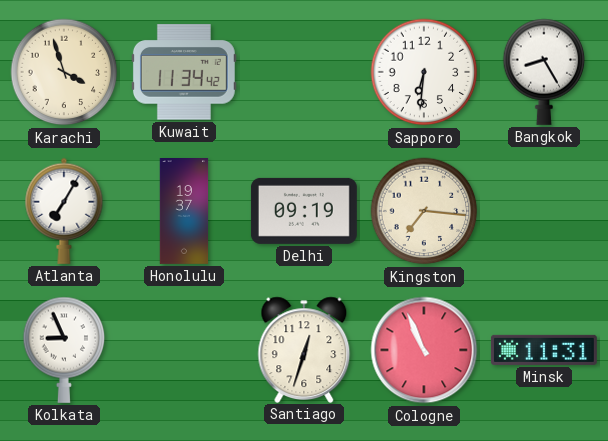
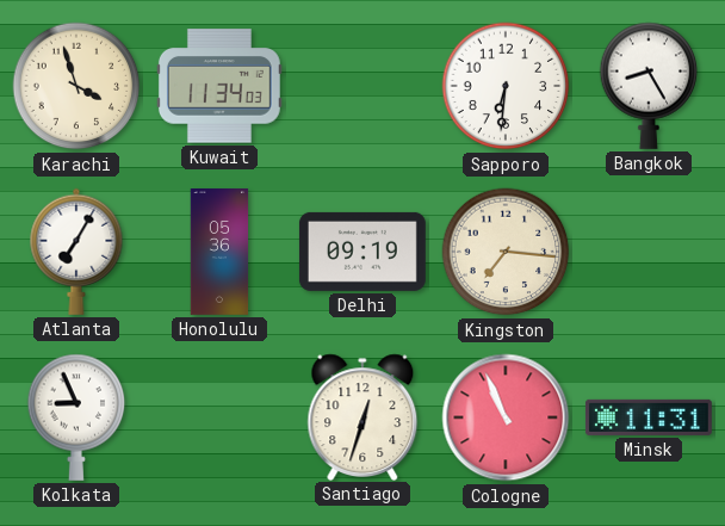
Kuwait: 11:34:42 -> 11:34:03 (219, 86)
Honolulu: 19:37 -> 05:36 (219, 253)
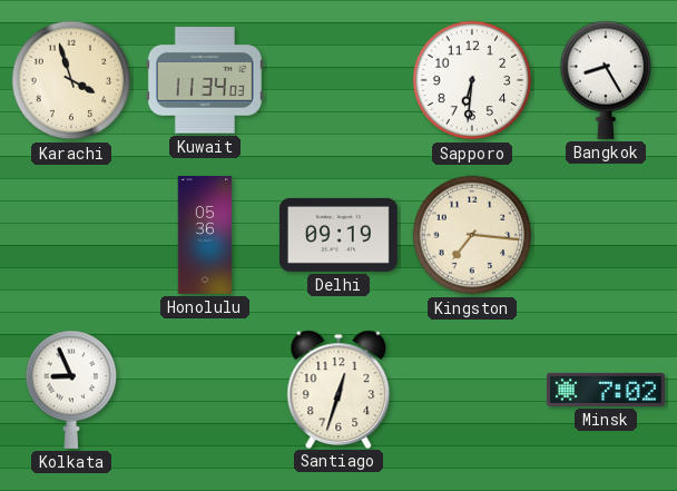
Atlanta: 7:05 -> none (76, 252)
Cologne: 10:56 -> none (506, 417)
Minsk: 11:31 -> 7:02 (606, 390)
